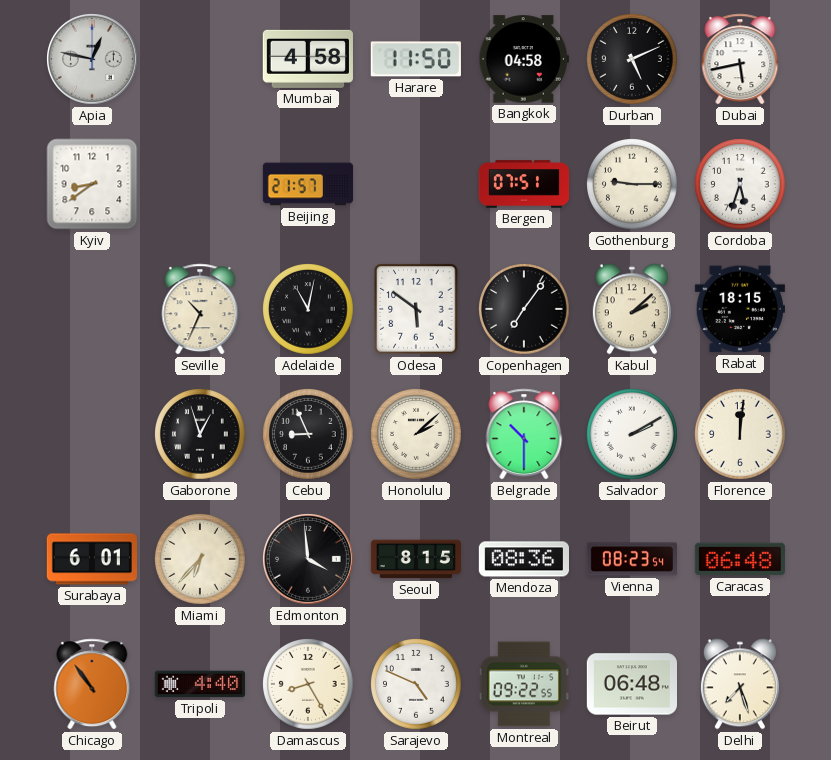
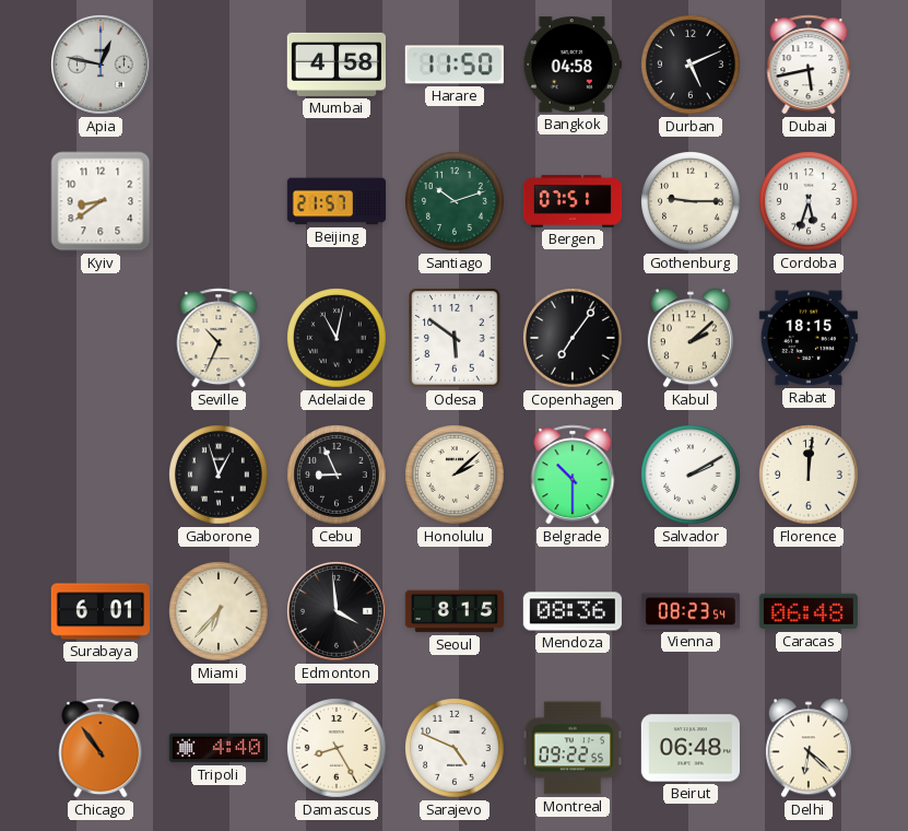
Santiago: none -> 10:12 (456, 202)
Delhi: 7:27 -> 6:22 (809, 748)
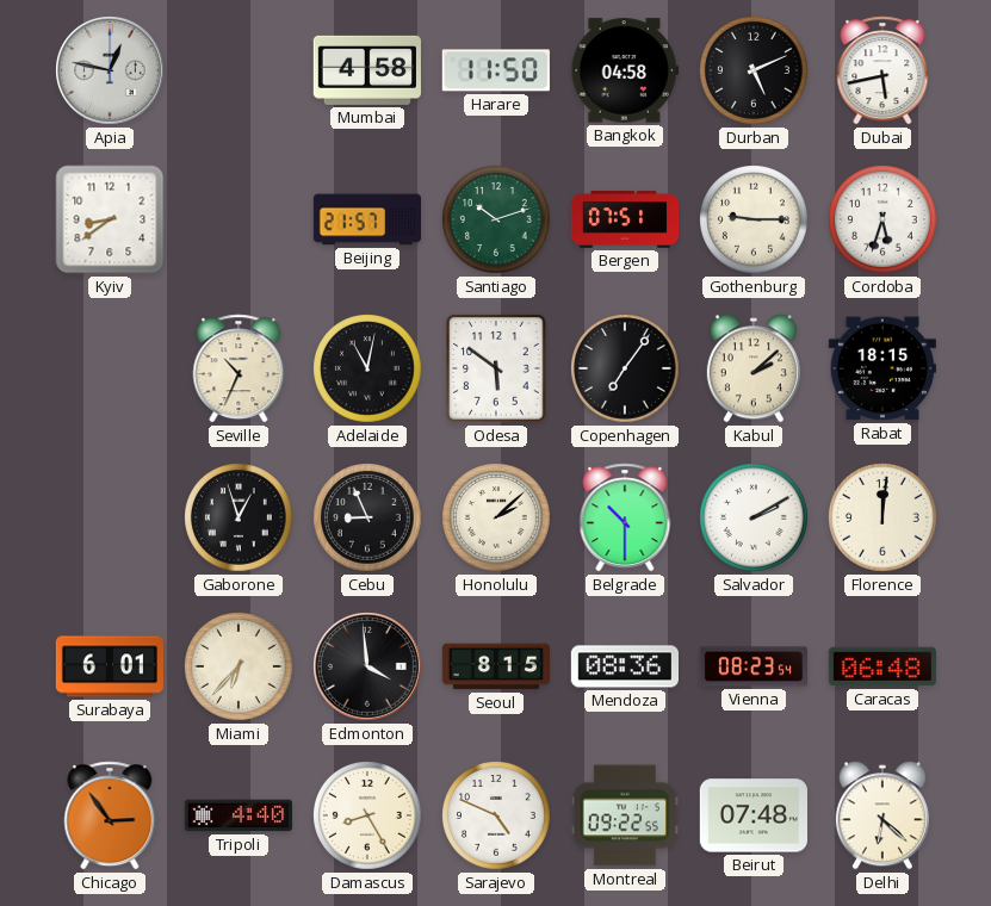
Chicago: 10:54 -> 2:54 (110, 815)
Beirut: 06:48 -> 07:48 (752, 815)
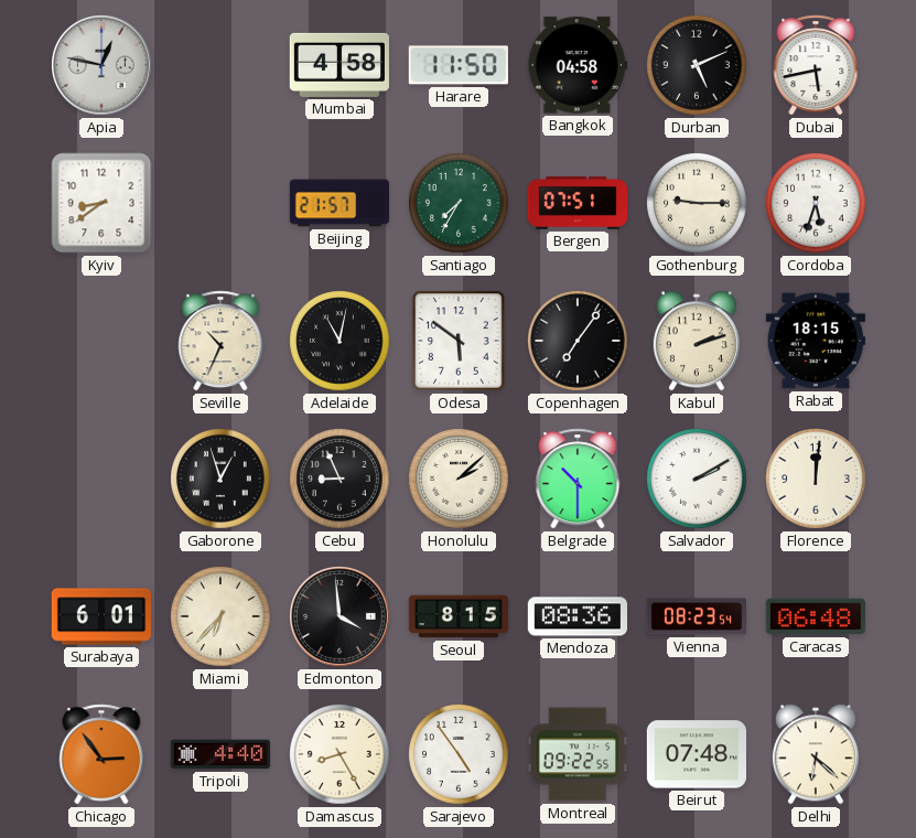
Santiago: 10:12 -> 7:35 (460, 204)
Kabul: 2:08 -> 2:12 (697, 341)
Sarajevo: 4:49 -> 4:54 (460, 755)
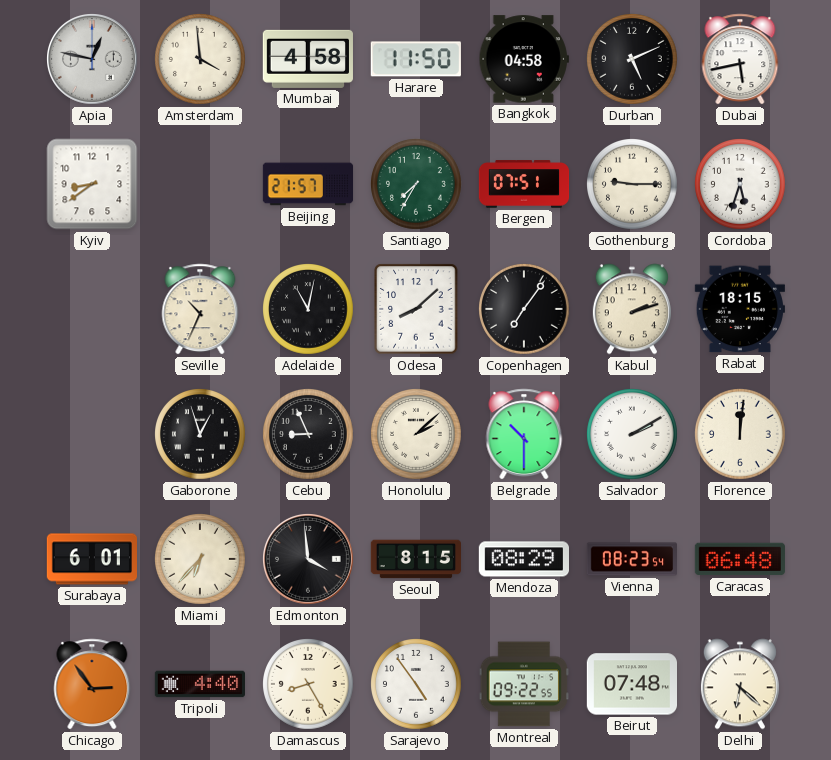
Amsterdam: none -> 3:59 (201, 60)
Odesa: 5:51 -> 8:08 (416, 309)
Mendoza: 08:36 -> 08:29 (523, 559)
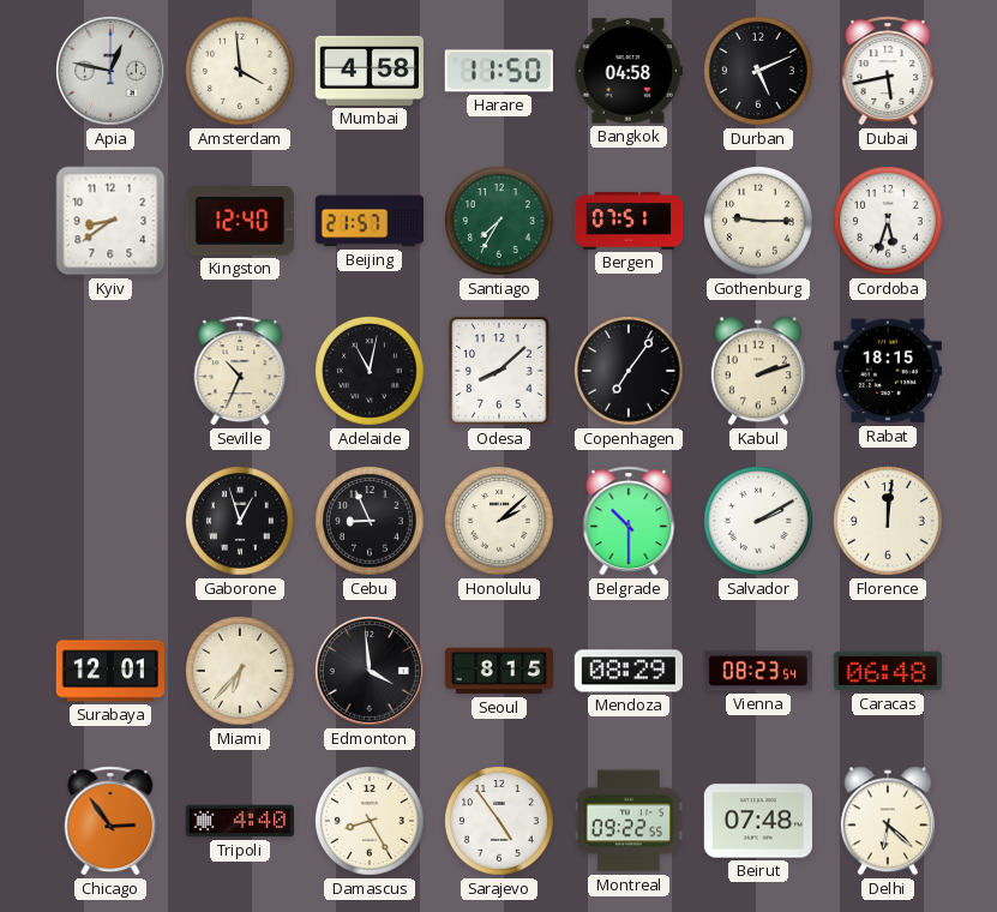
Kingston: none -> 12:40 (240, 222)
Surabaya: 6:01 -> 12:01 (109, 671)
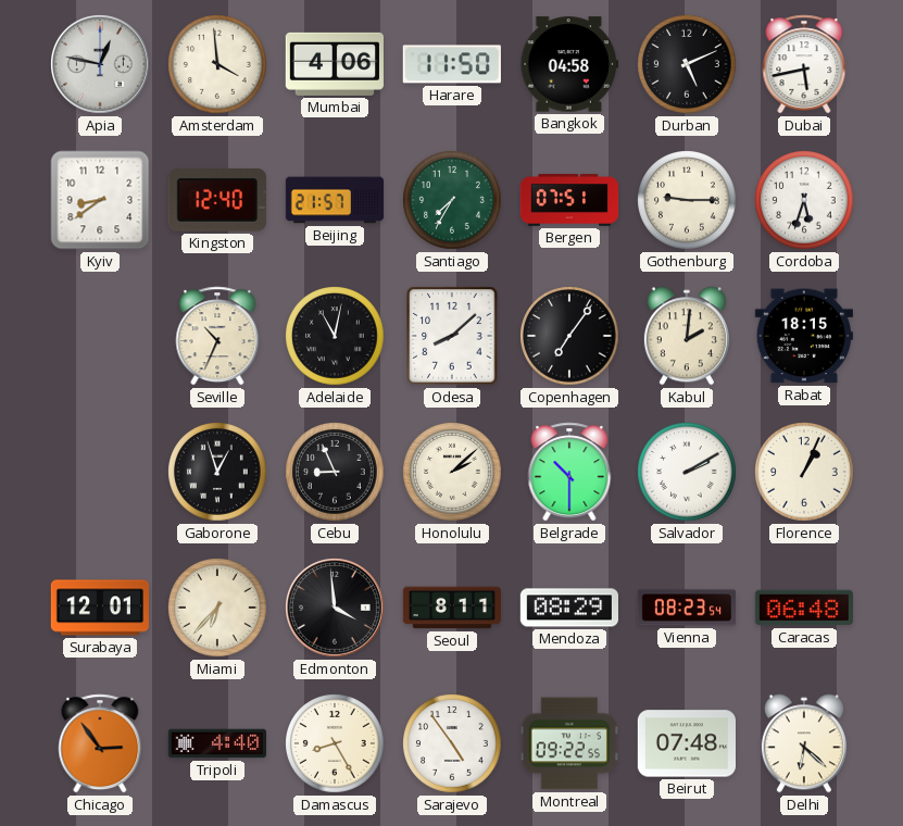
Mumbai: 4:58 -> 4:06 (335, 64)
Kabul: 2:12 -> 2:01 (687, 336)
Florence: 12:01 -> 1:04 (805, 473)
Seoul: 8:15 -> 8:11 (451, 608)
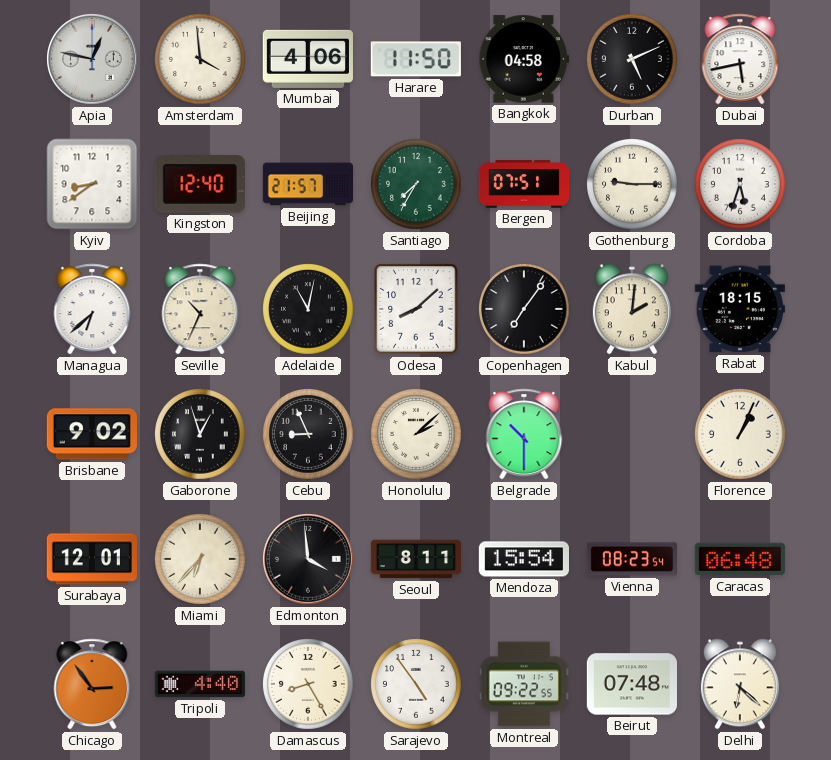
Managua: none -> 6:38 (92, 309)
Brisbane: none -> 9:02 (91, 434)
Salvador: 2:10 -> none (688, 473)
Mendoza: 08:29 -> 15:54 (523, 559)
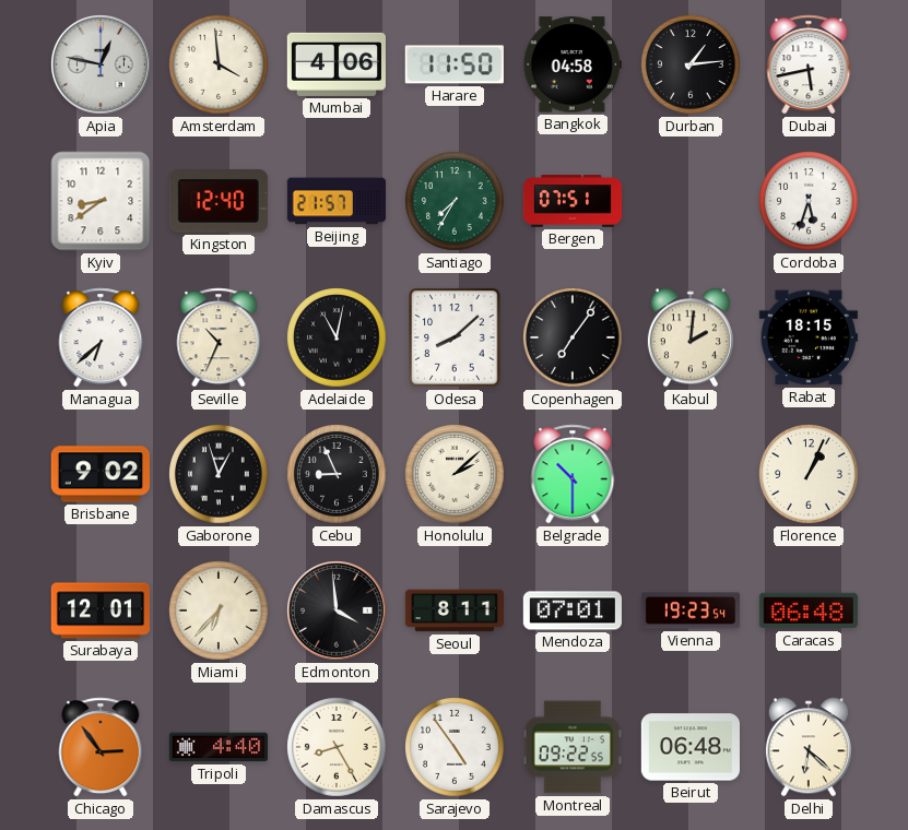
Durban: 5:11 -> 1:14 (692, 66)
Gothenburg: 9:15 -> none (633, 185)
Mendoza: 15:54 -> 07:01 (571, 610)
Vienna: 08:23 -> 19:23 (691, 610)
Beirut: 07:48 -> 06:48 (689, 747)
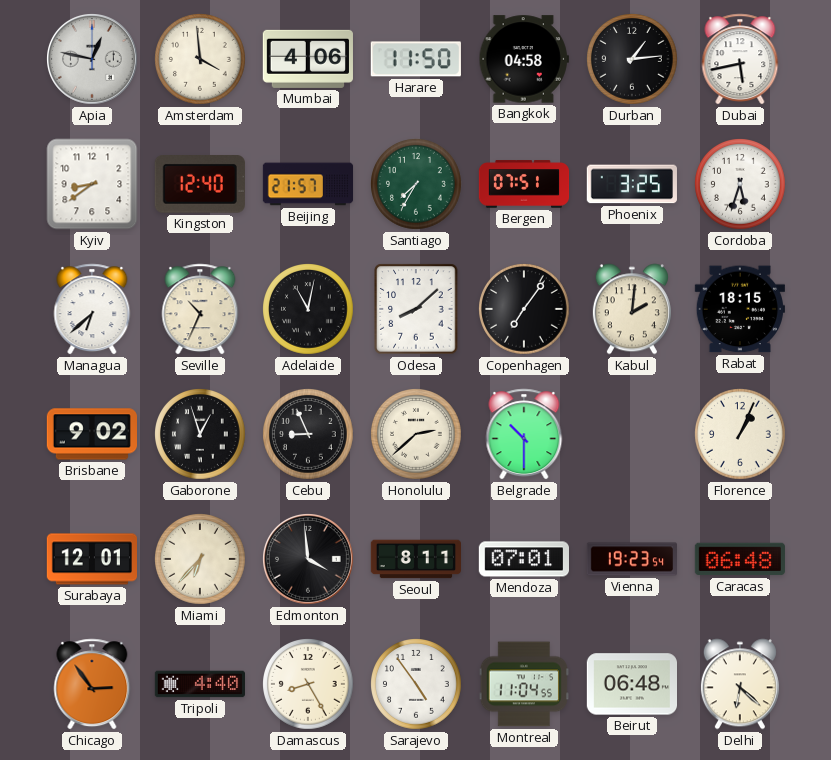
Phoenix: none -> 3:25 (632, 184)
Honolulu: 2:08 -> 2:38 (417, 435)
Montreal: 09:22 -> 11:04 (524, 684)
